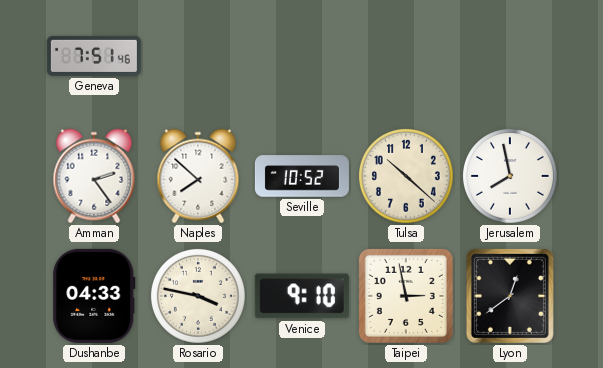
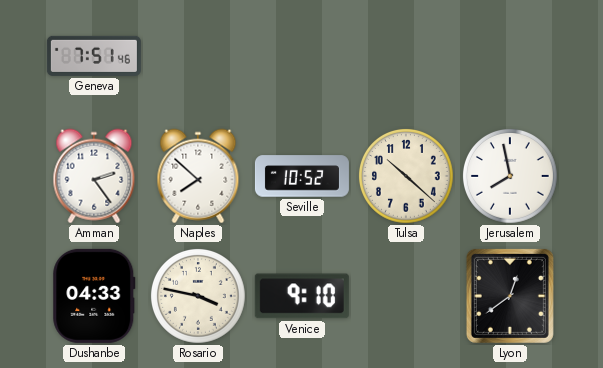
Taipei: 2:58 -> none (406, 296)
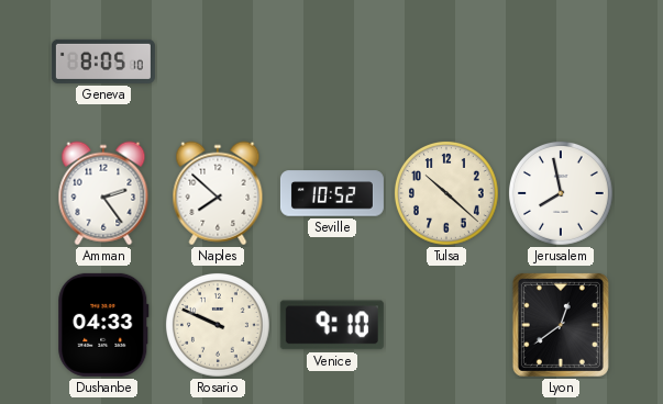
Geneva: 7:51 -> 8:05 (103, 61)
Rosario: 3:47 -> 9:49 (219, 326)
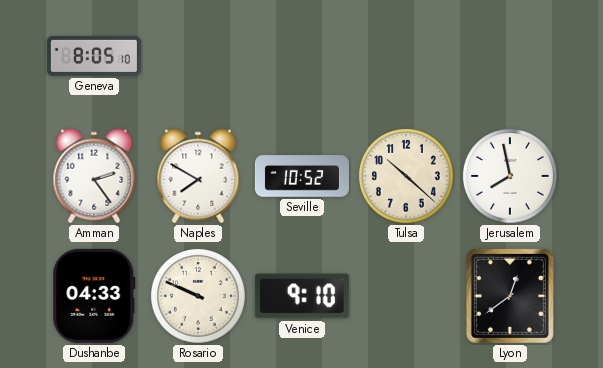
Naples: 7:52 -> 7:50 (198, 176)
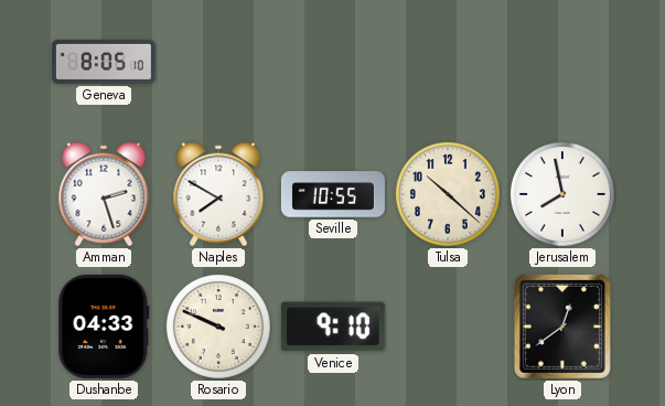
Amman: 2:24 -> 2:27 (104, 194)
Seville: 10:52 -> 10:55 (333, 194)
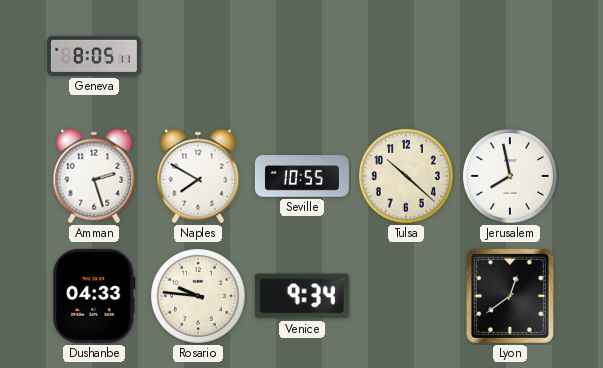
Geneva: 8:05:10 -> 8:05:11 (94, 56)
Rosario: 9:49 -> 9:46 (199, 297)
Venice: 9:10 -> 9:34 (302, 296)
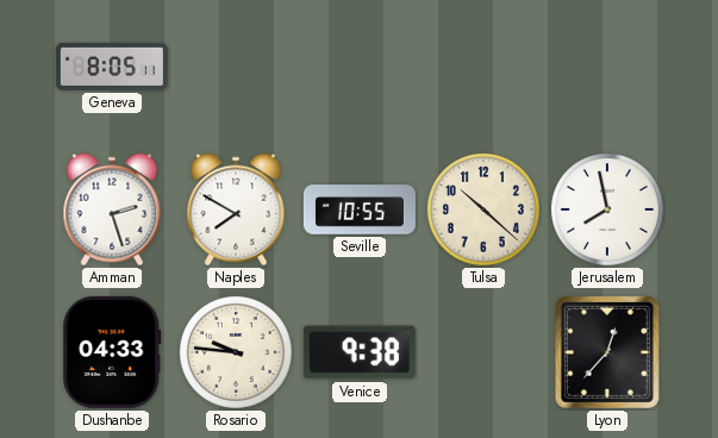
Venice: 9:34 -> 9:38 (360, 352)
Lyon: 12:39 -> 12:37 (607, 352)
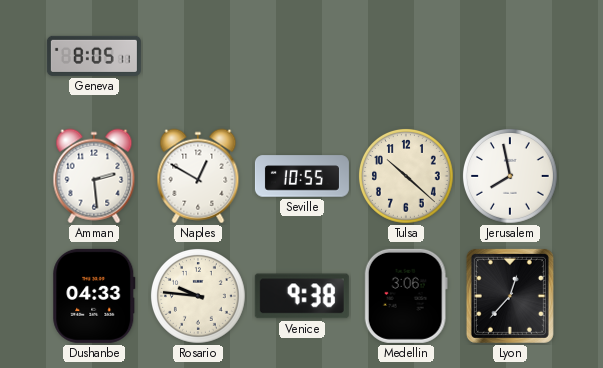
Amman: 2:27 -> 2:29 (94, 176)
Naples: 7:50 -> 12:50 (198, 176)
Medellin: none -> 3:06 (406, 296)
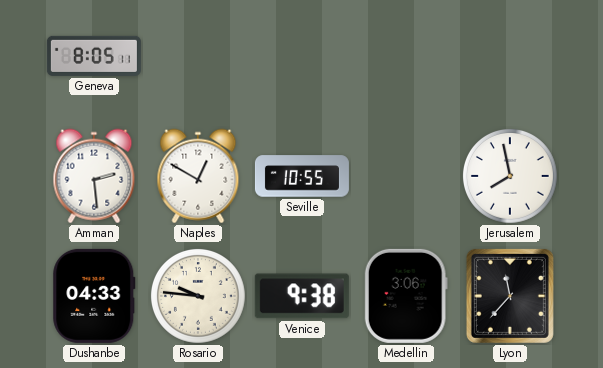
Tulsa: 10:22 -> none (407, 177)
Lyon: 12:37 -> 11:37 (510, 296)
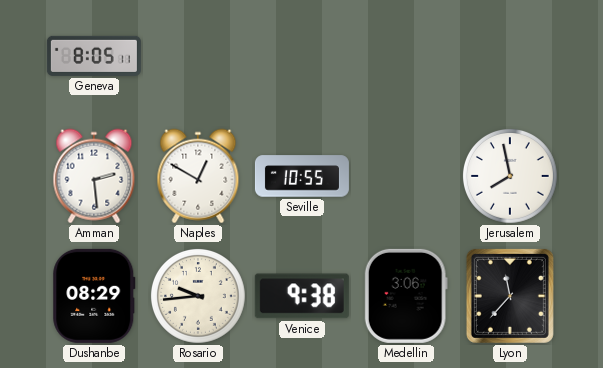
Dushanbe: 04:33 -> 08:29 (94, 296)
Rosario: 9:46 -> 9:44 (199, 297)
